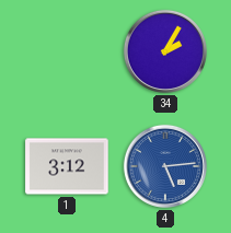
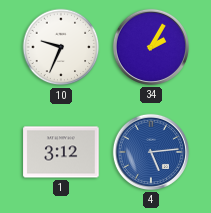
10: none -> 9:34 (61, 47)
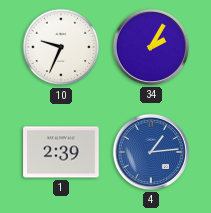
1: 3:12 -> 2:39 (61, 152)
4: 5:14 -> 1:14 (151, 152)
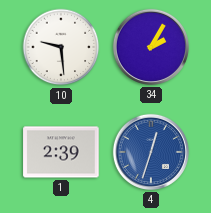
10: 9:34 -> 9:29 (61, 47)
4: 1:14 -> 12:33 (151, 152)
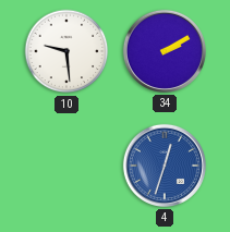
34: 2:05 -> 2:10 (165, 51)
1: 2:39 -> none (61, 152)
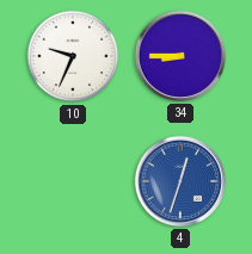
10: 9:29 -> 9:34 (73, 56)
34: 2:10 -> 8:45 (180, 56)
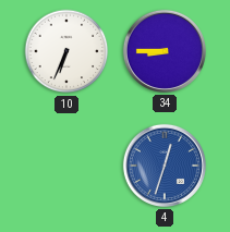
10: 9:34 -> 6:34 (66, 51)
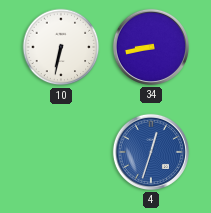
10: 6:34 -> 6:32 (61, 47)
34: 8:45 -> 8:43 (151, 47)
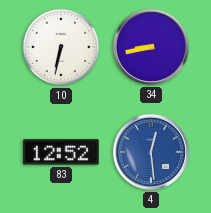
83: none -> 12:52 (61, 152)
4: 12:33 -> 12:29 (151, 152)
